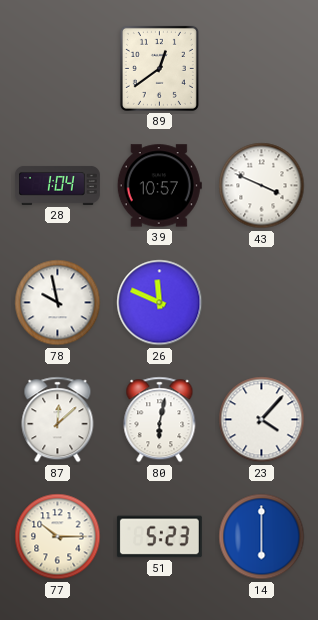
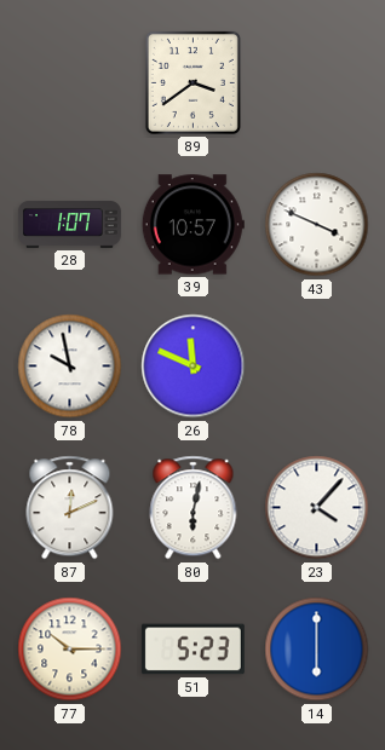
89: 12:39 -> 3:39 (192, 82)
28: 1:04 -> 1:07 (70, 224)
87: 12:08 -> 12:11 (70, 508)
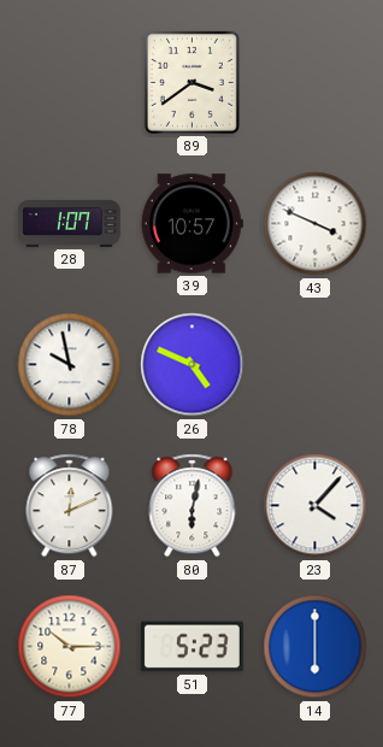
26: 11:49 -> 4:49 (193, 365)
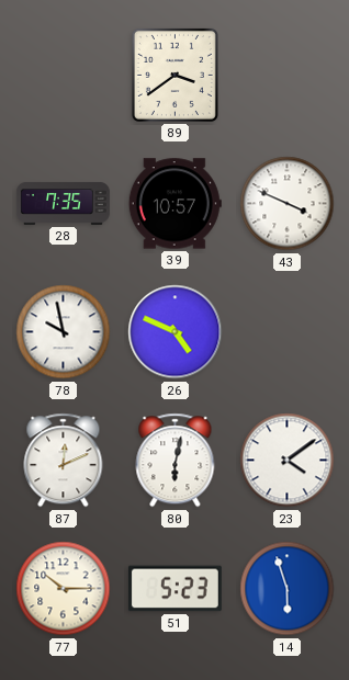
28: 1:07 -> 7:35 (64, 203)
23: 4:07 -> 4:09 (288, 461)
14: 6:00 -> 5:57 (288, 589)
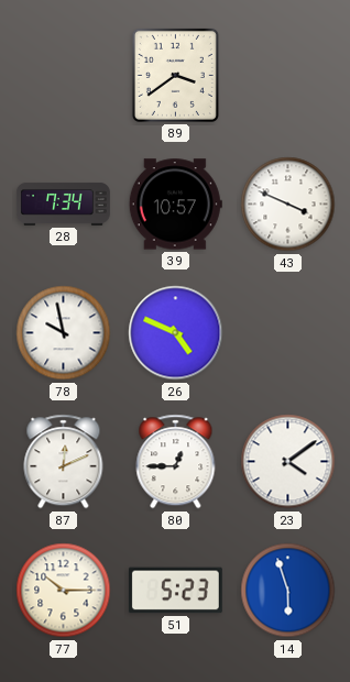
28: 7:35 -> 7:34 (64, 204)
80: 6:02 -> 12:45 (176, 462)
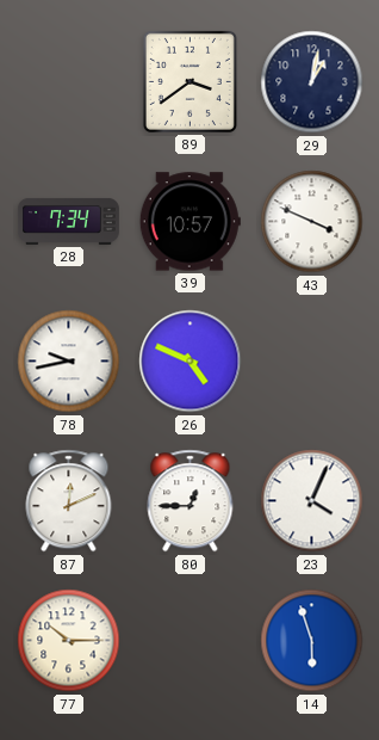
29: none -> 1:02 (312, 82)
78: 9:58 -> 9:43 (69, 362)
23: 4:09 -> 4:04 (312, 501)
51: 5:23 -> none (175, 591)
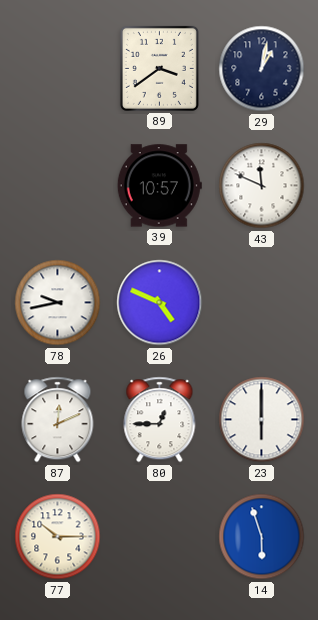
28: 7:34 -> none (69, 221)
43: 3:49 -> 11:49 (262, 186)
23: 4:04 -> 6:00 (262, 420)
